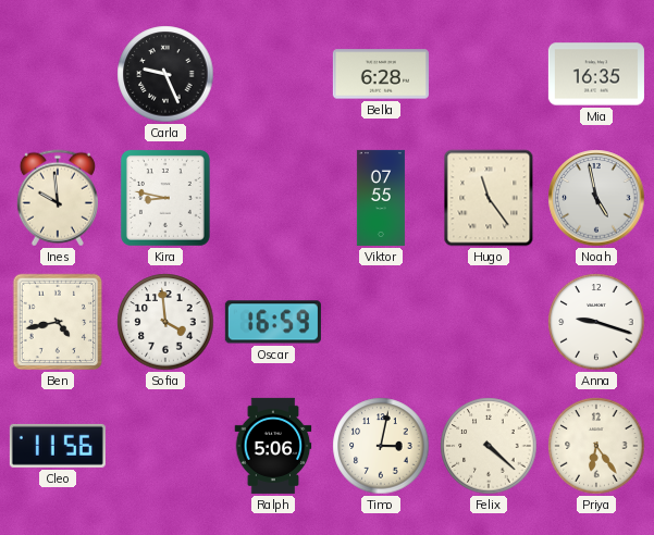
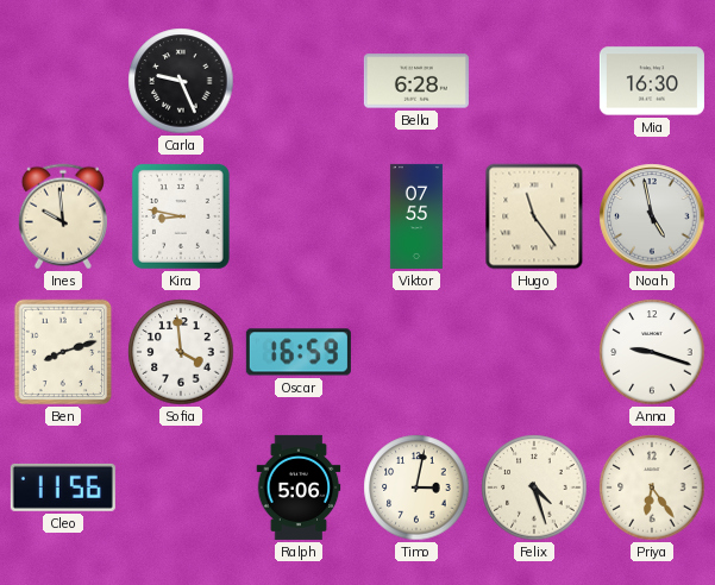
Mia: 16:35 -> 16:30 (652, 81)
Ben: 4:43 -> 8:12 (63, 352)
Felix: 4:22 -> 4:27 (534, 487)
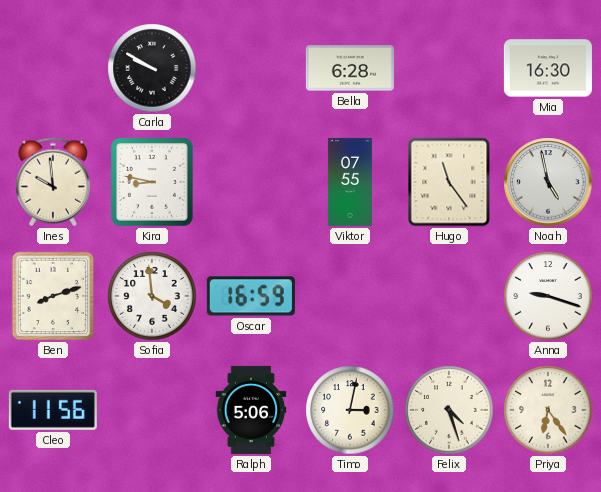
Carla: 9:26 -> 9:50 (152, 68)
